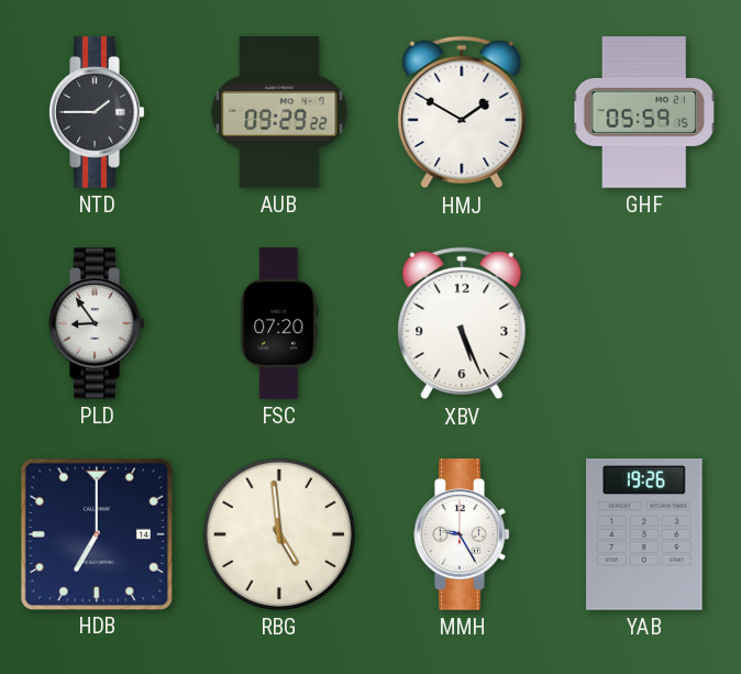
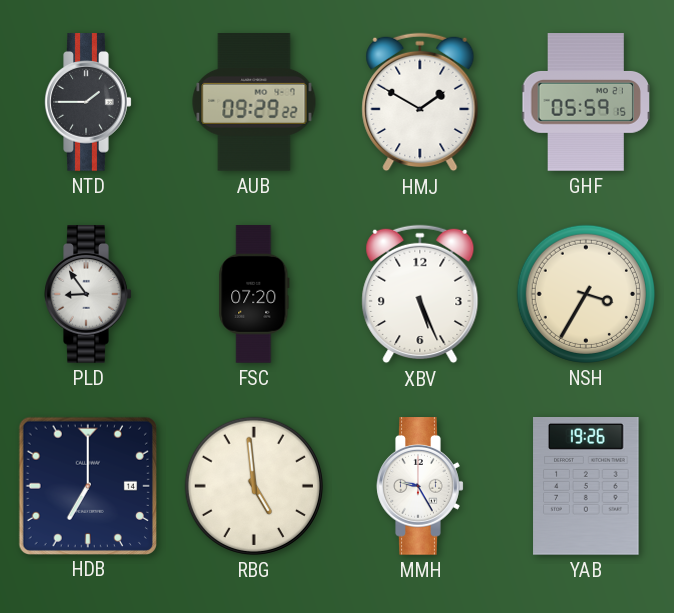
NSH: none -> 3:35 (586, 294)
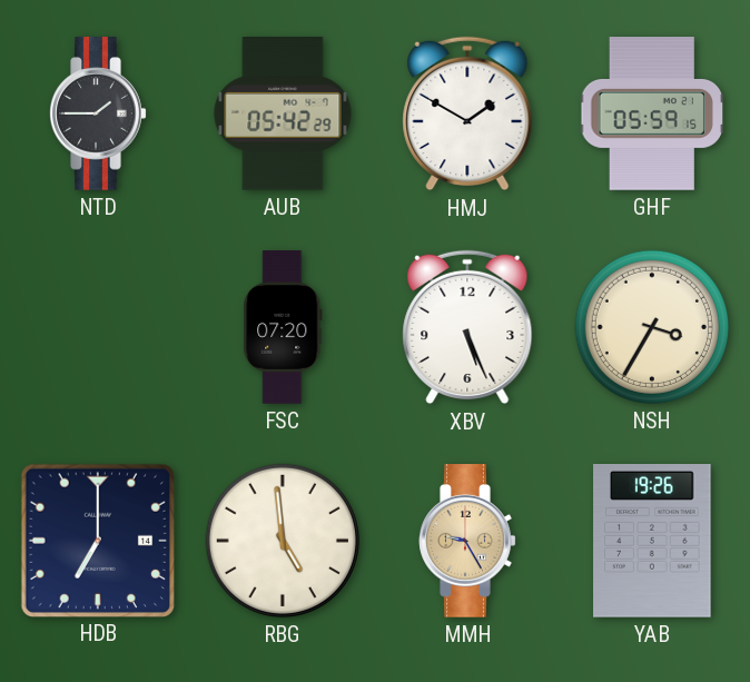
AUB: 09:29 -> 05:42 (283, 113)
PLD: 8:54 -> none (88, 294)
MMH dial: white -> champagne (467, 541)
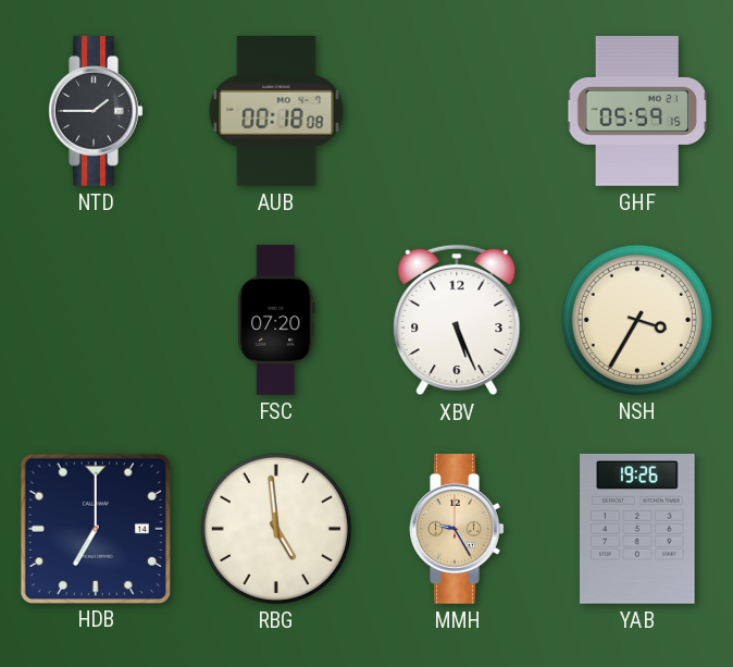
AUB: 05:42 -> 00:18 (276, 111)
HMJ: 1:50 -> none (467, 113)
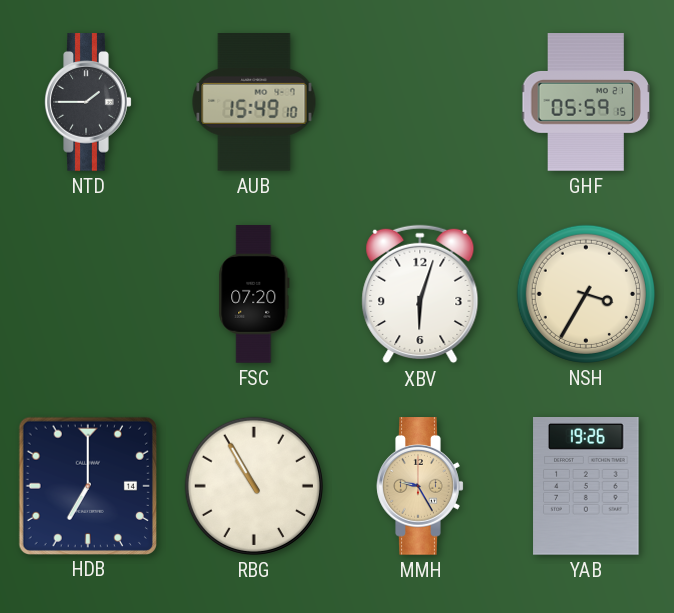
AUB: 00:18 -> 15:49 (254, 102)
XBV: 5:26 -> 6:03 (420, 294)
RBG: 4:59 -> 10:55 (254, 486)
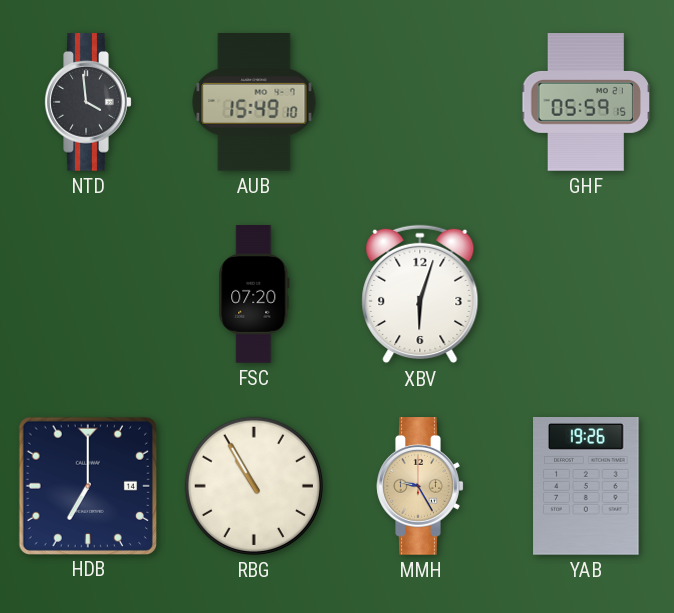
NTD: 1:45 -> 3:59 (88, 102)
NSH: 3:35 -> none (586, 294)
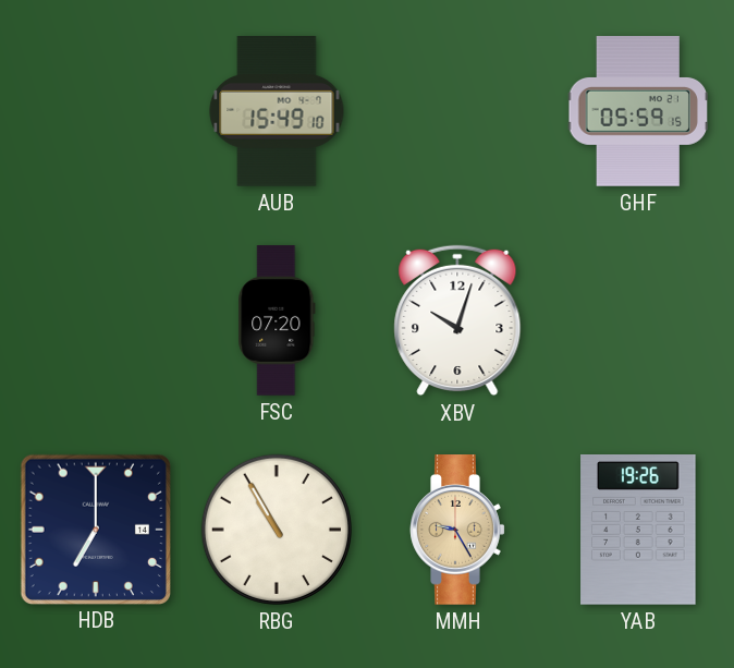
NTD: 3:59 -> none (88, 102)
XBV: 6:03 -> 10:03 (457, 320)
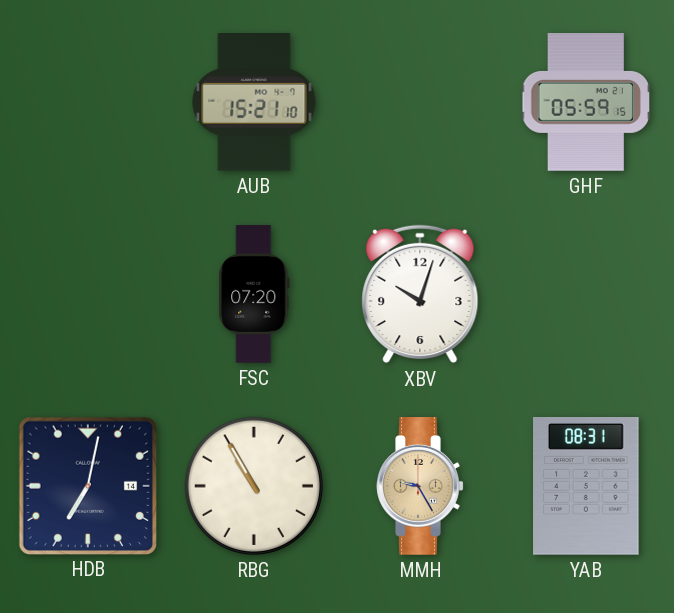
AUB: 15:49 -> 15:21 (254, 102)
HDB: 7:00 -> 7:02 (87, 485)
YAB: 19:26 -> 08:31 (586, 487)
